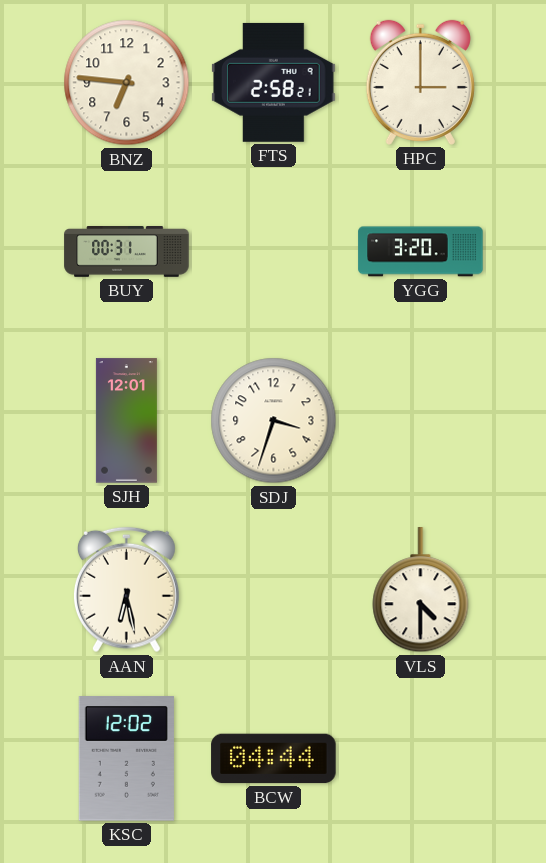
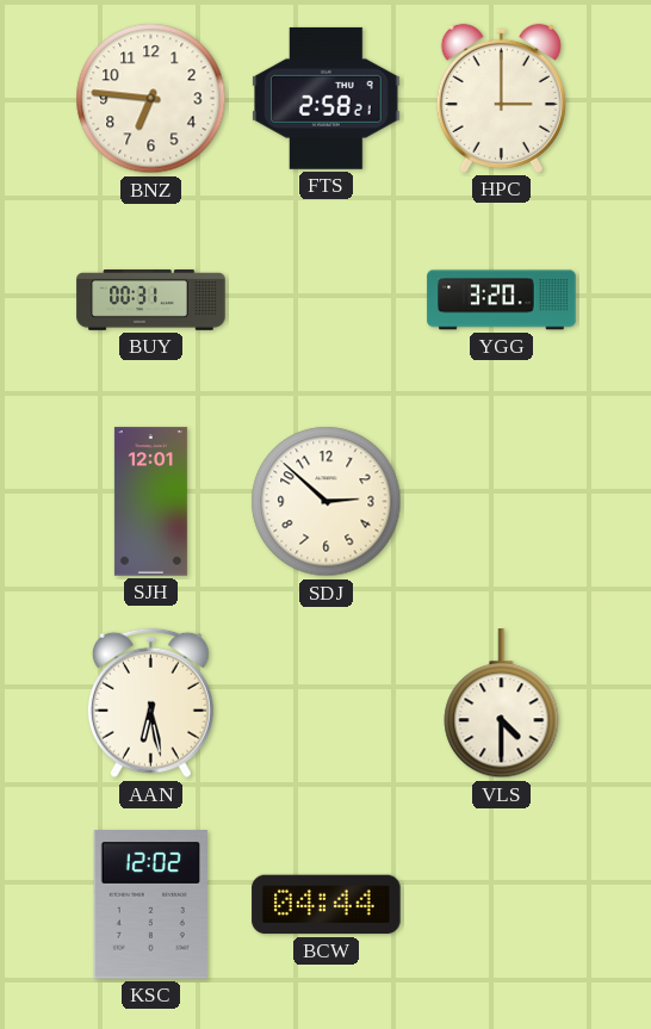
SDJ: 3:33 -> 2:52 (327, 502)
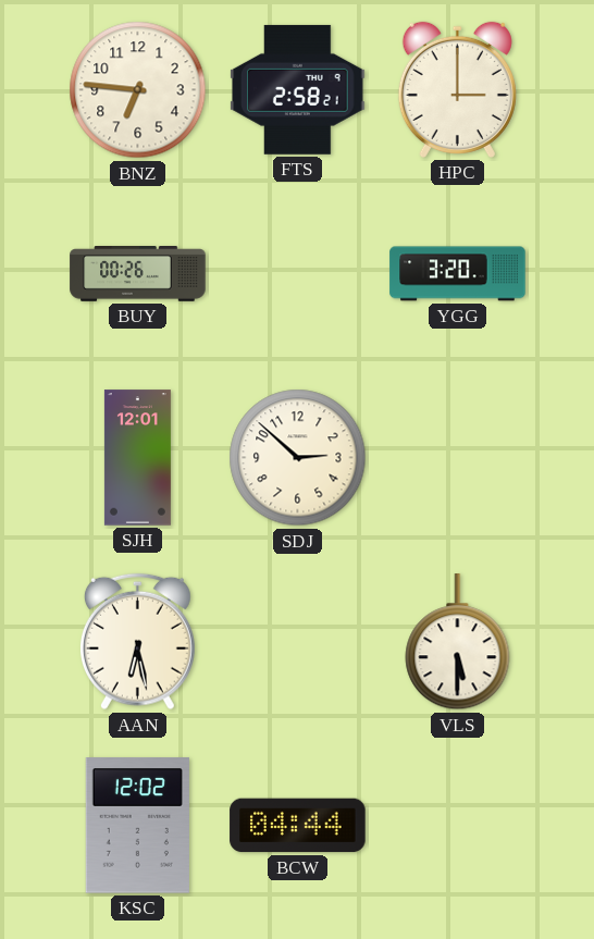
BUY: 00:31 -> 00:26 (138, 274)
VLS: 4:30 -> 5:30 (458, 642)
